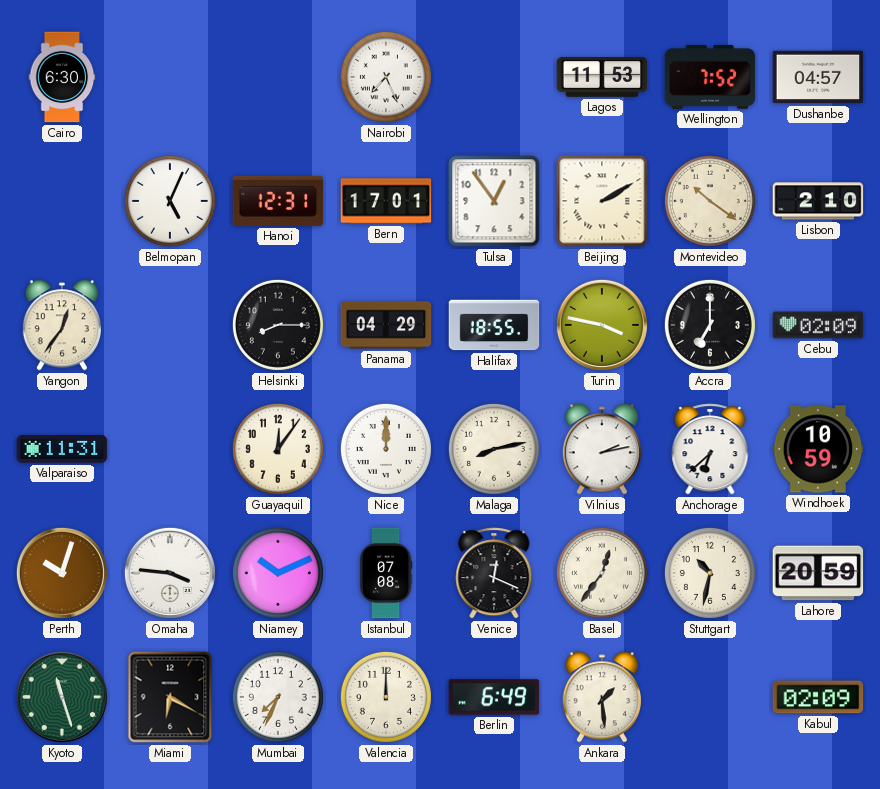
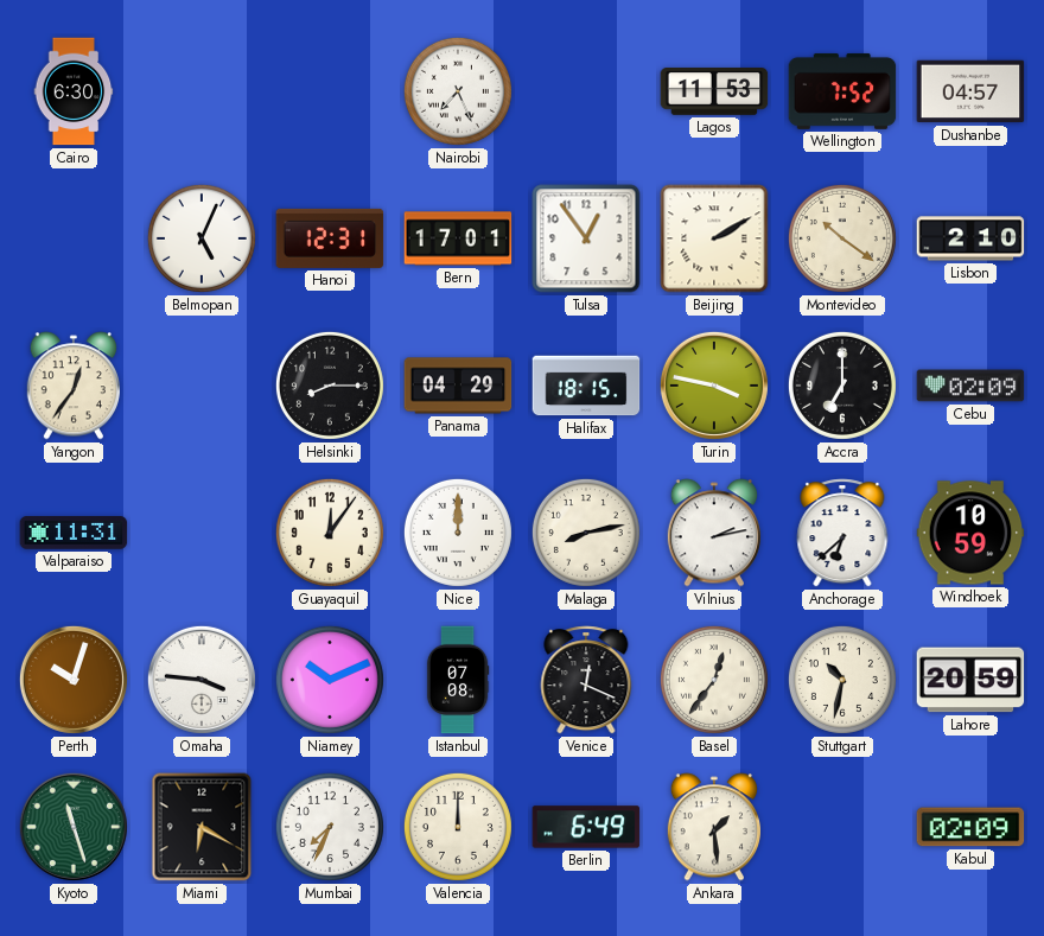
Halifax: 18:55 -> 18:15 (586, 386)
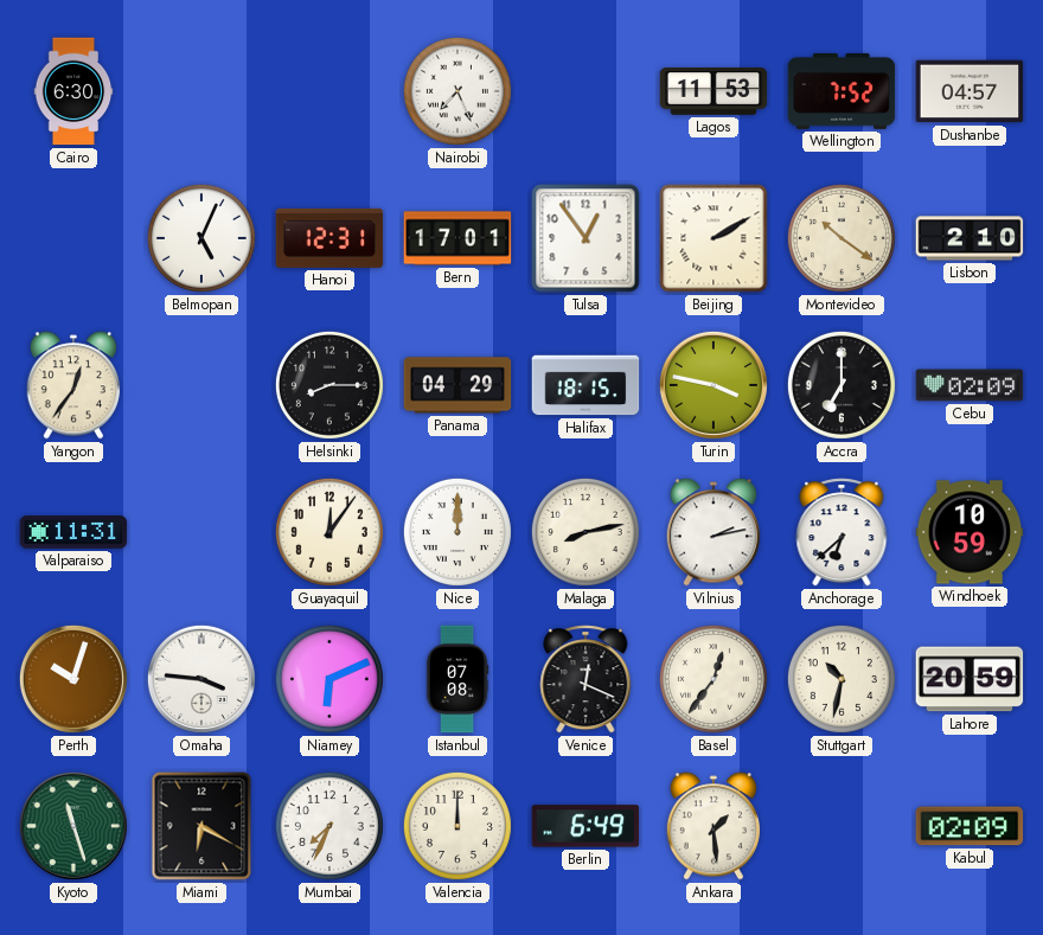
Niamey: 10:11 -> 6:11 (329, 679)
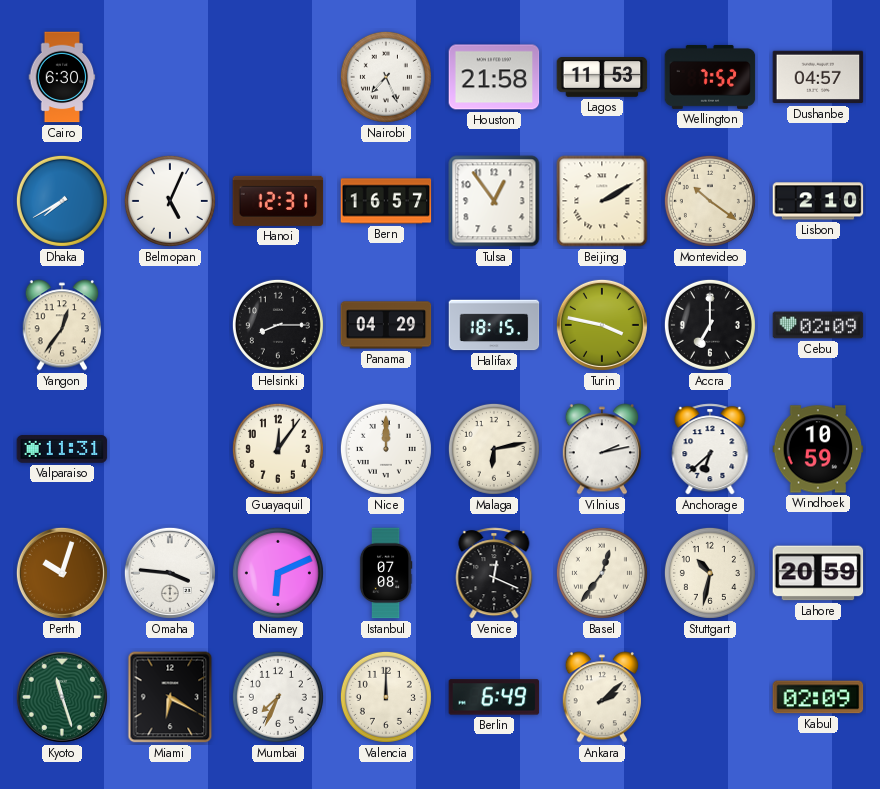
Houston: none -> 21:58 (494, 77)
Dhaka: none -> 7:40 (62, 201)
Bern: 17:01 -> 16:57 (386, 201)
Malaga: 8:13 -> 6:13 (494, 449)
Ankara: 1:29 -> 2:08 (601, 697)
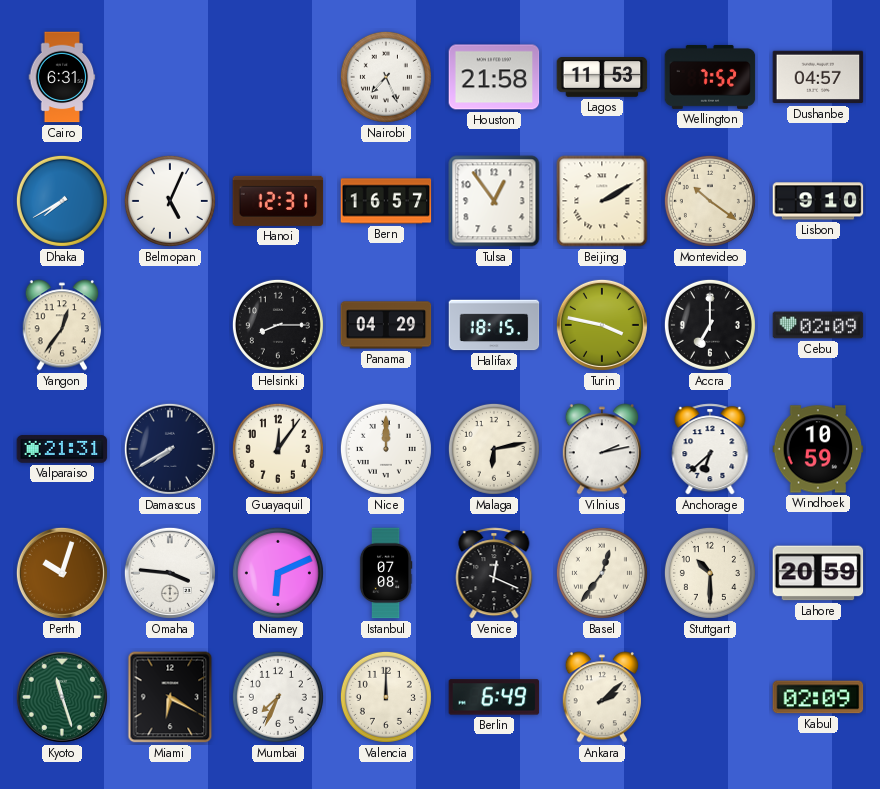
Cairo: 6:30 -> 6:31 (62, 77)
Lisbon: 2:10 -> 9:10 (818, 201)
Valparaiso: 11:31 -> 21:31 (62, 449)
Damascus: none -> 7:40 (170, 449)
Stuttgart: 10:32 -> 10:30 (710, 573)
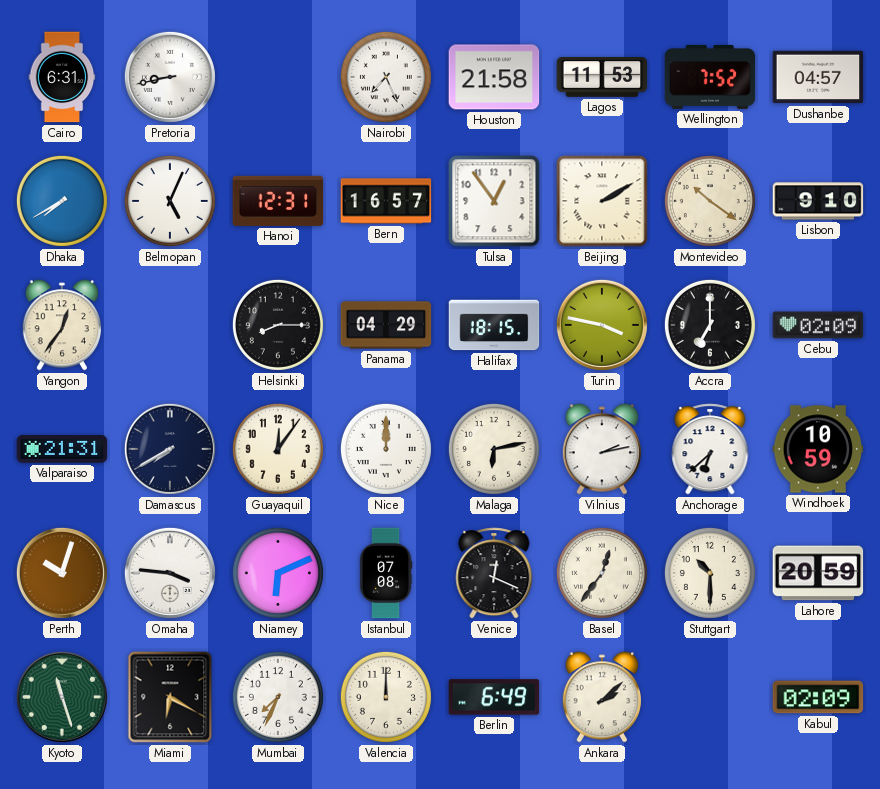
Pretoria: none -> 8:43 (170, 77)
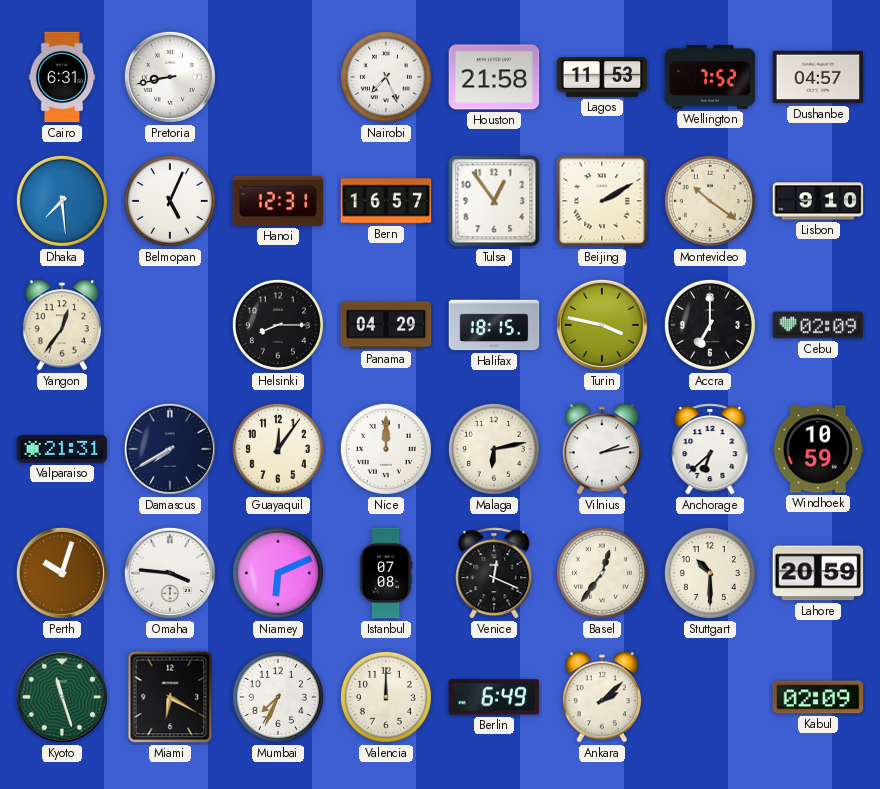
Dhaka: 7:40 -> 7:29 (62, 201)
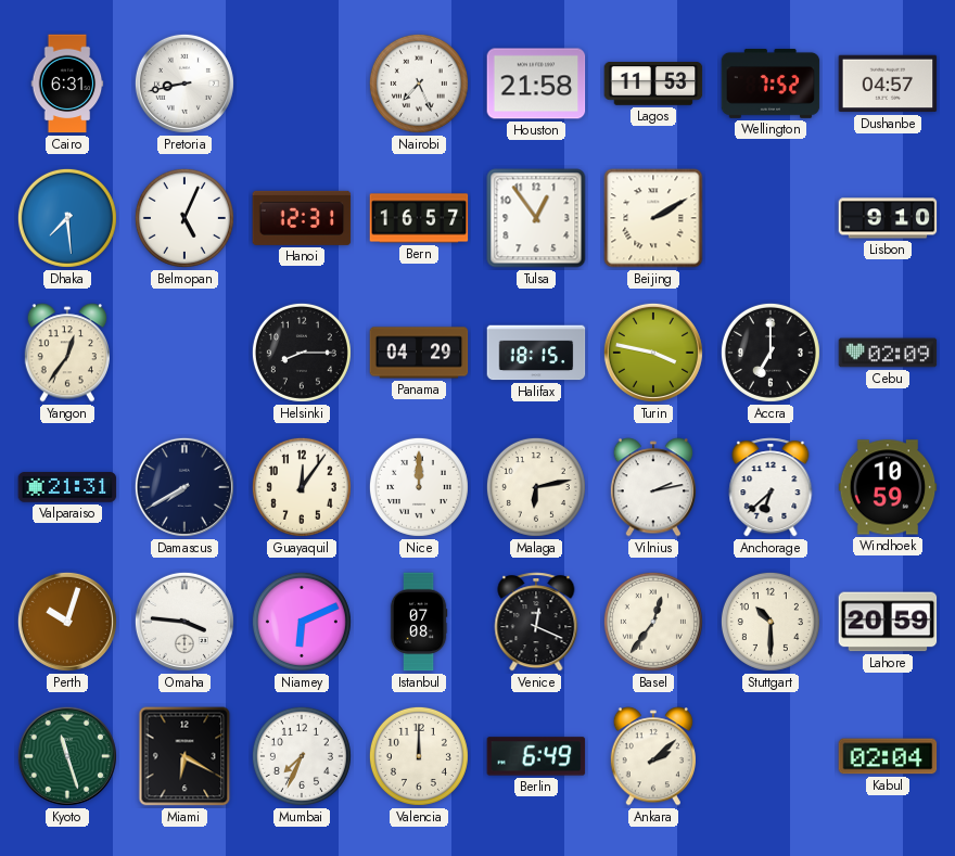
Montevideo: 10:21 -> none (710, 201)
Kabul: 02:09 -> 02:04 (888, 756)
